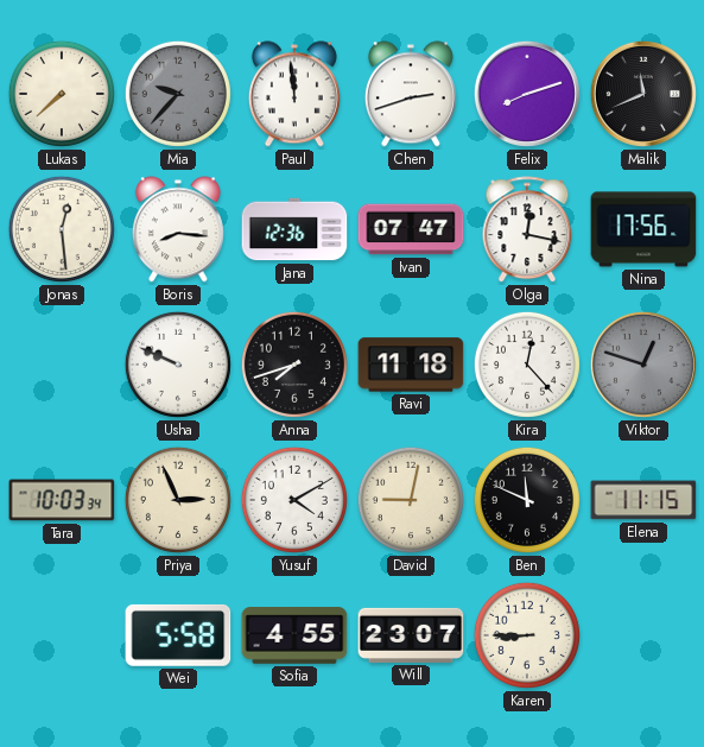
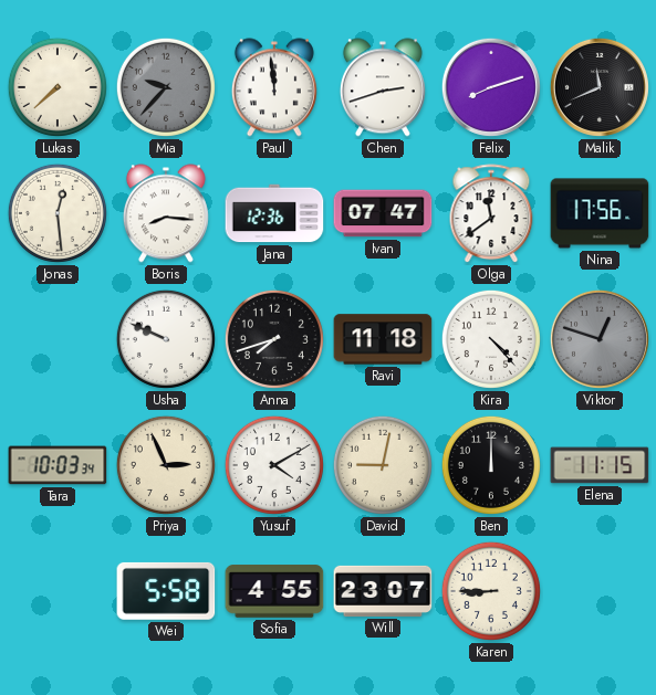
Olga: 12:17 -> 11:39 (491, 214)
Kira: 12:23 -> 4:23 (491, 339)
Ben: 11:49 -> 12:00 (491, 465)
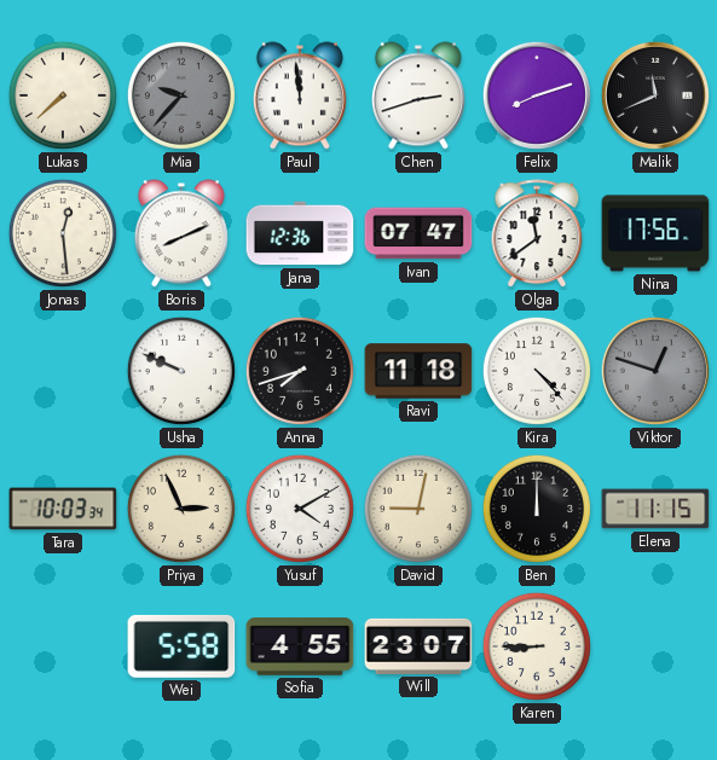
Boris: 8:16 -> 8:11 (181, 233)
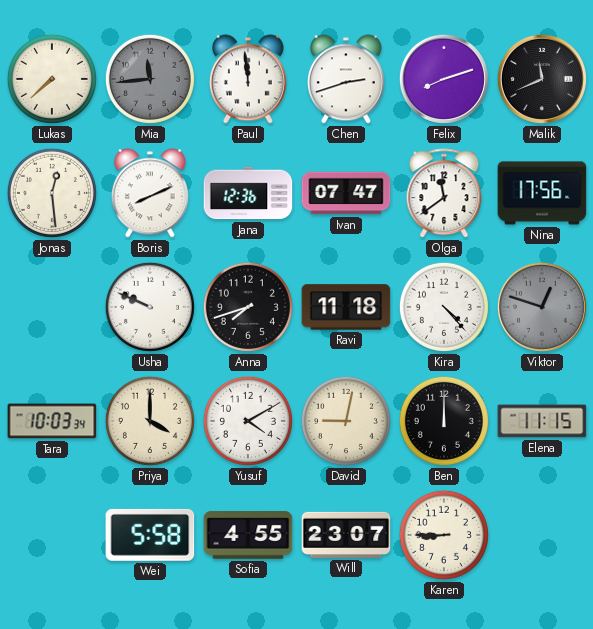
Mia: 9:37 -> 11:44 (150, 79)
Priya: 2:56 -> 4:00 (150, 421)
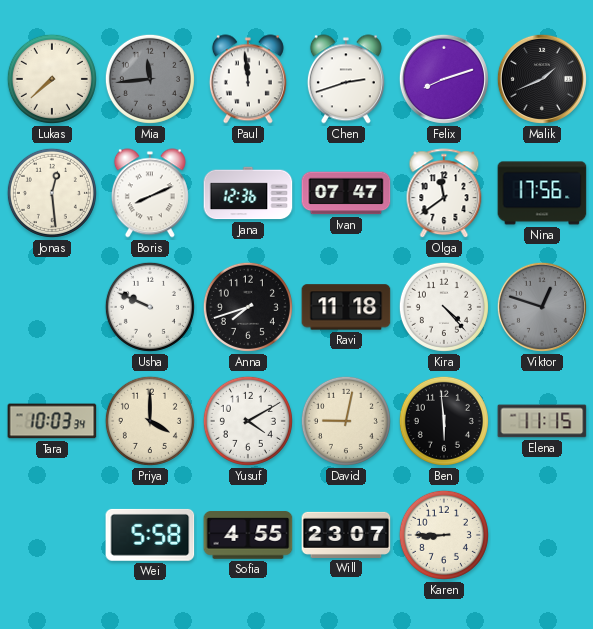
Malik: 11:41 -> 1:41 (542, 79)
Ben: 12:00 -> 5:59 (444, 421)
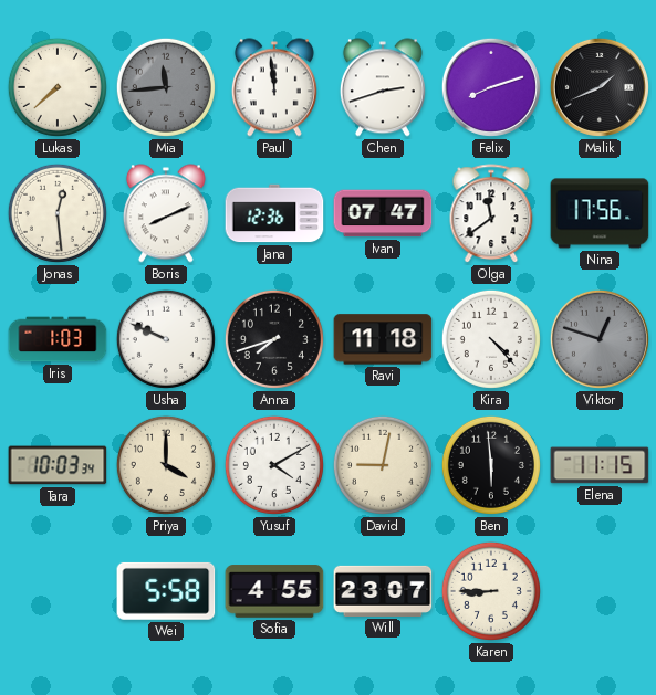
Iris: none -> 1:03 (58, 339)
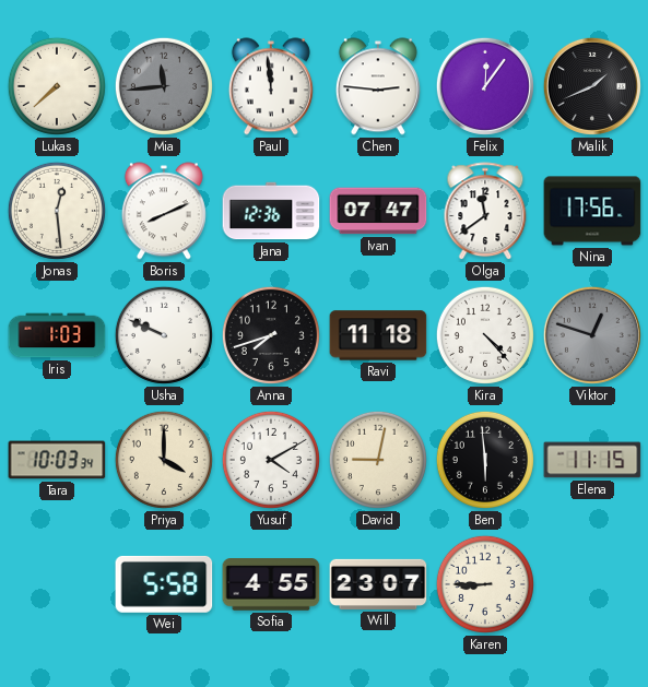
Chen: 2:42 -> 2:46 (378, 86)
Felix: 8:12 -> 12:06 (485, 86)
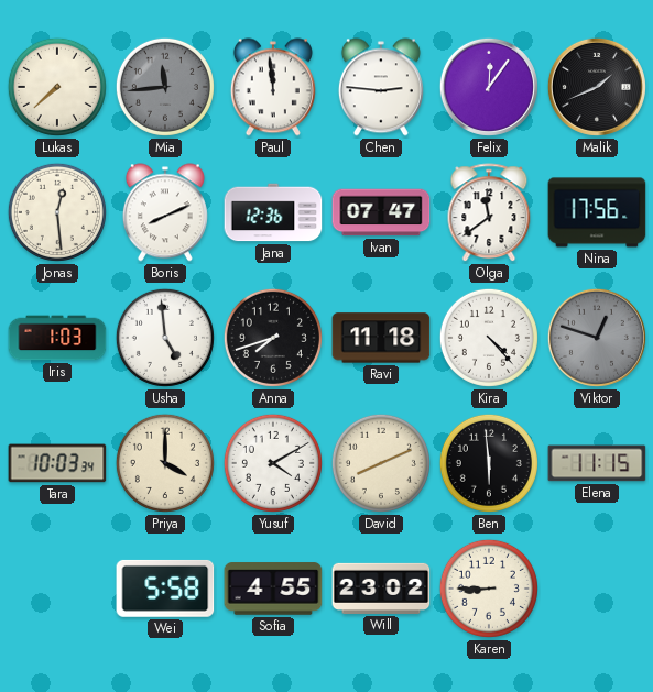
Usha: 9:49 -> 4:59 (165, 338)
David: 9:02 -> 8:11 (381, 463)
Will: 23:07 -> 23:02 (381, 589)
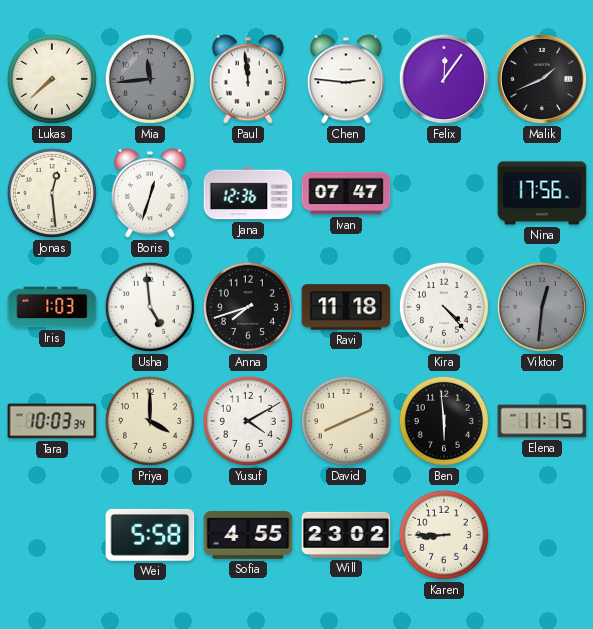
Boris: 8:11 -> 12:33 (150, 193)
Olga: 11:39 -> none (489, 213)
Viktor: 12:48 -> 12:31 (542, 307)
